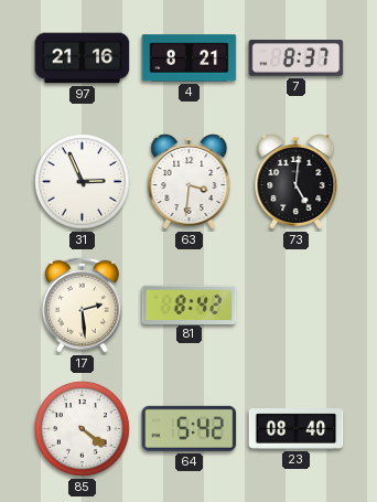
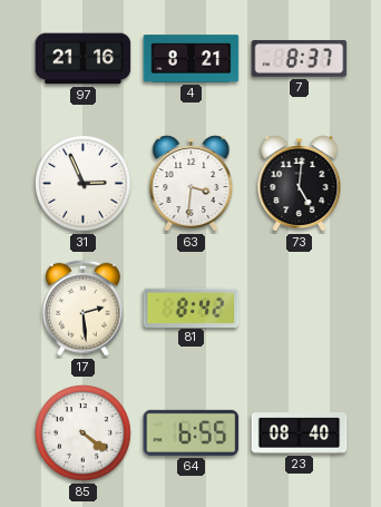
64: 5:42 -> 6:55 (192, 432)
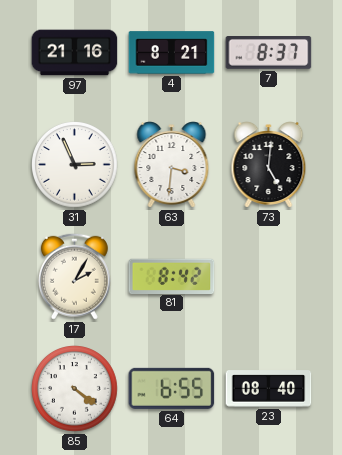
17: 2:29 -> 2:05 (74, 276)
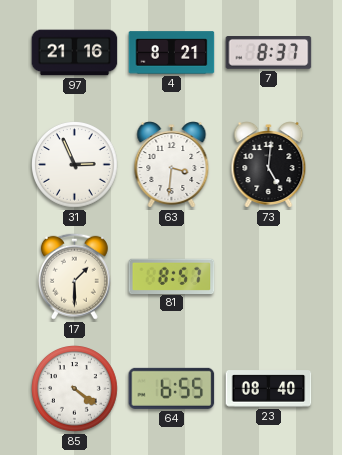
17: 2:05 -> 1:30 (74, 276)
81: 8:42 -> 8:57 (172, 276)
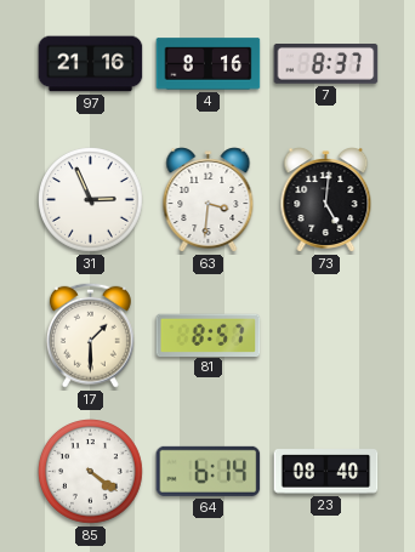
4: 8:21 -> 8:16 (209, 64)
64: 6:55 -> 6:14 (209, 471)
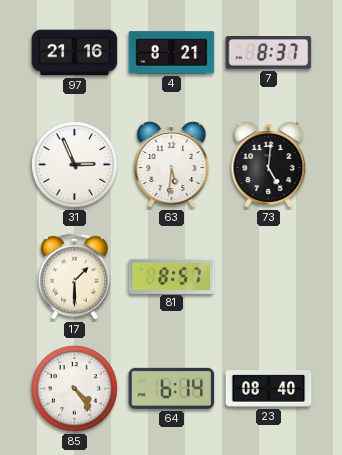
4: 8:16 -> 8:21 (172, 53)
63: 3:31 -> 5:31 (172, 165)
85: 4:21 -> 4:24 (75, 389)
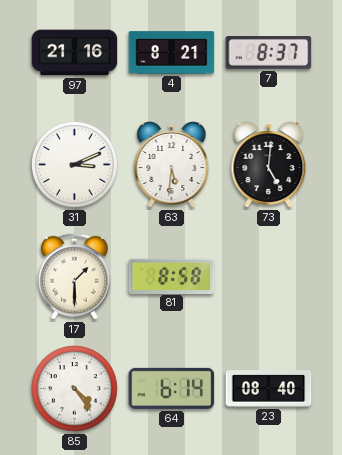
31: 2:56 -> 3:11 (75, 165)
81: 8:57 -> 8:58 (172, 276)
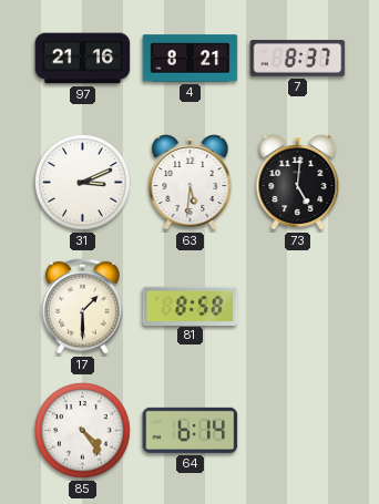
23: 08:40 -> none (269, 389)
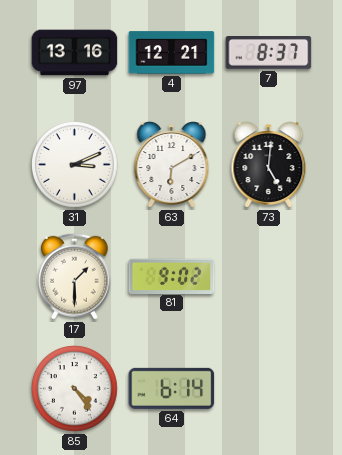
97: 21:16 -> 13:16 (75, 53)
4: 8:21 -> 12:21 (172, 53)
63: 5:31 -> 6:10 (172, 165)
81: 8:58 -> 9:02 (172, 276)
